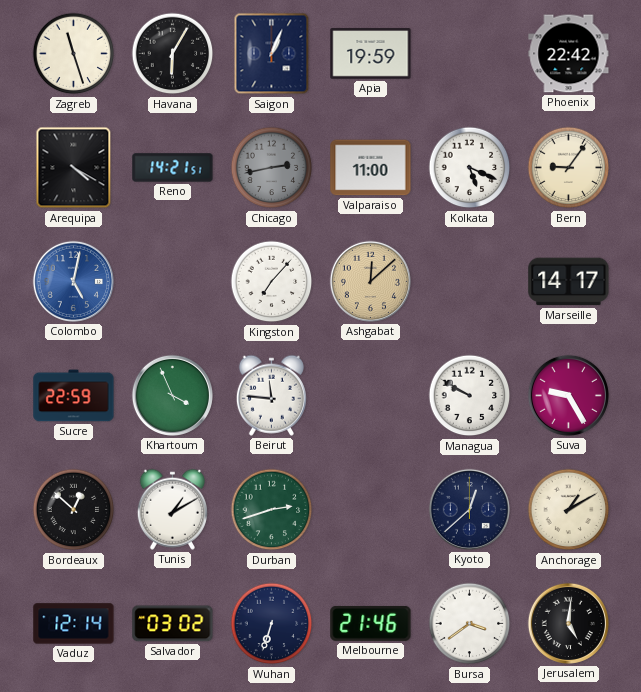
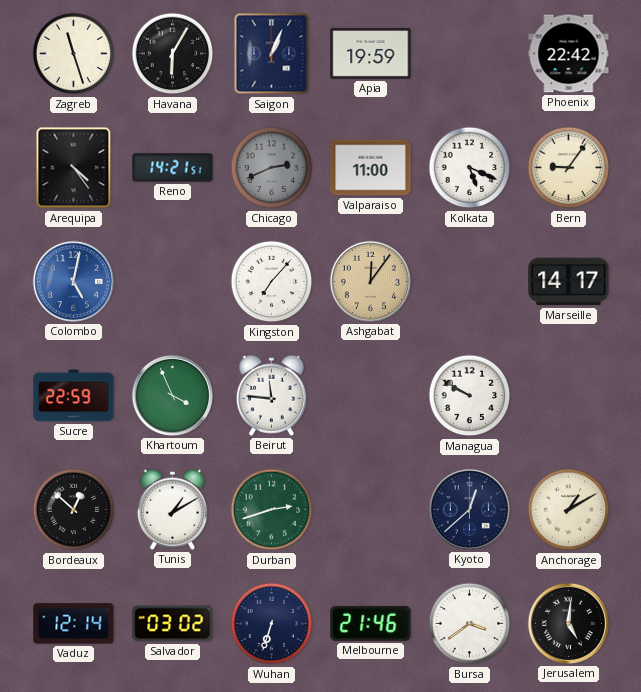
Arequipa: 4:20 -> 4:24 (74, 168)
Chicago: 2:43 -> 2:41 (272, 168)
Ashgabat: 12:08 -> 12:06 (370, 281)
Suva: 9:25 -> none (568, 395)
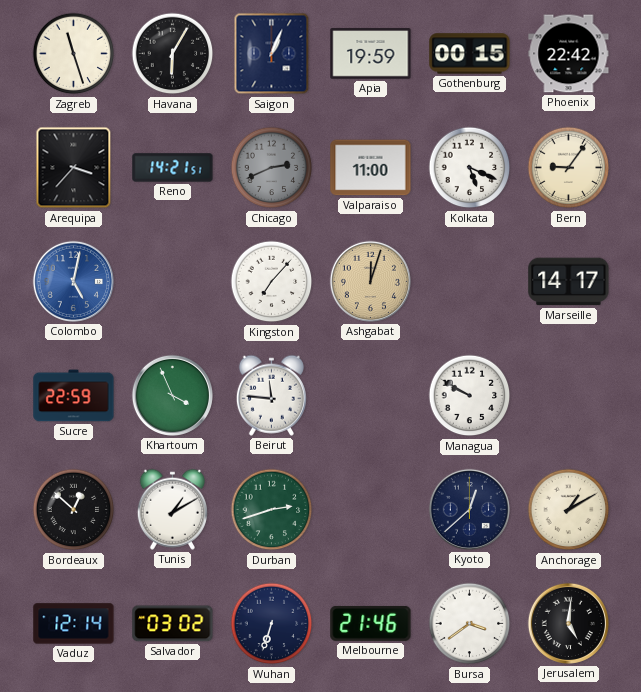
Gothenburg: none -> 00:15 (470, 54)
Arequipa: 4:24 -> 3:37 (74, 168)
Ashgabat: 12:06 -> 12:03 (370, 281)
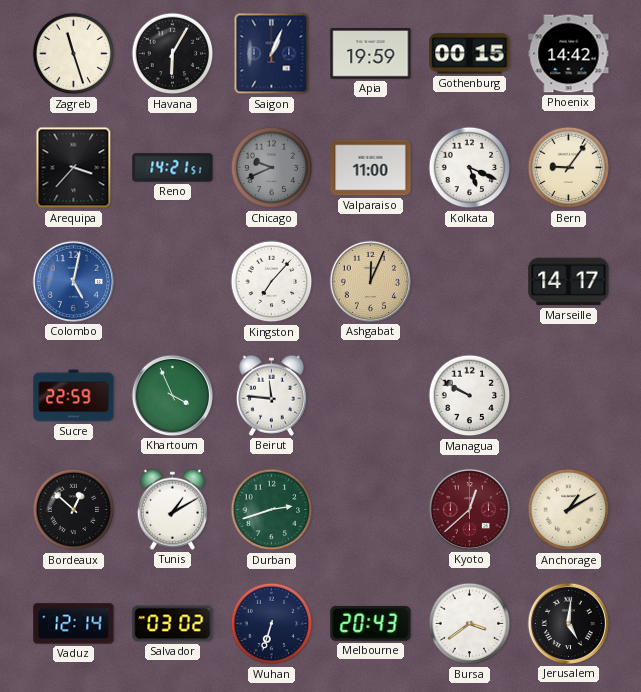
Phoenix: 22:42 -> 14:42 (569, 54)
Chicago: 2:41 -> 9:41 (272, 168)
Ashgabat: 12:03 -> 12:04 (370, 281)
Kyoto dial: navy -> burgundy (469, 509)
Melbourne: 21:46 -> 20:43 (371, 623)
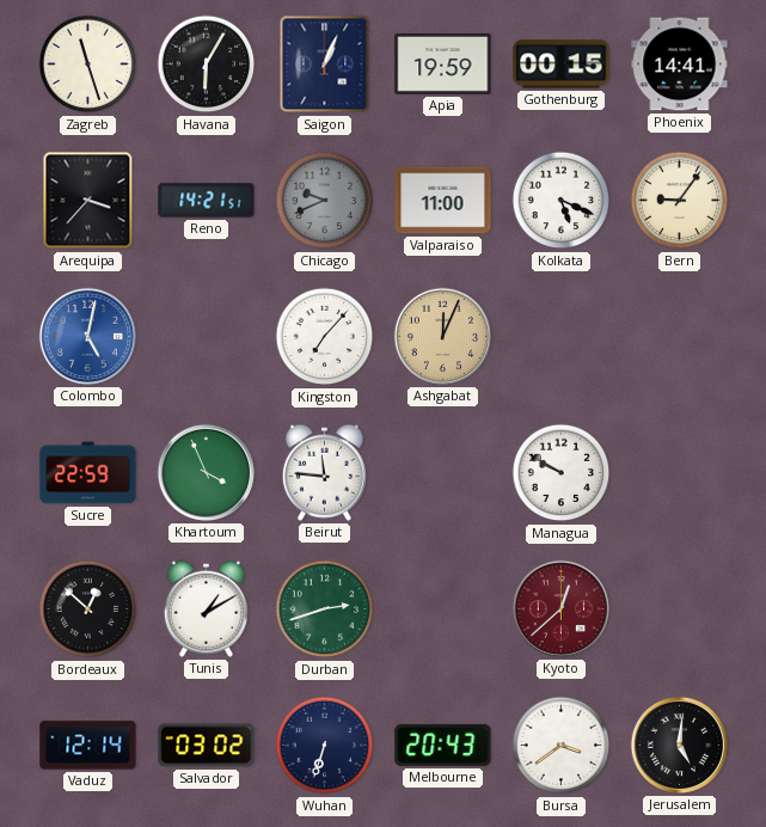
Phoenix: 14:42 -> 14:41 (680, 65)
Marseille: 14:17 -> none (569, 282)
Anchorage: 1:10 -> none (569, 510)
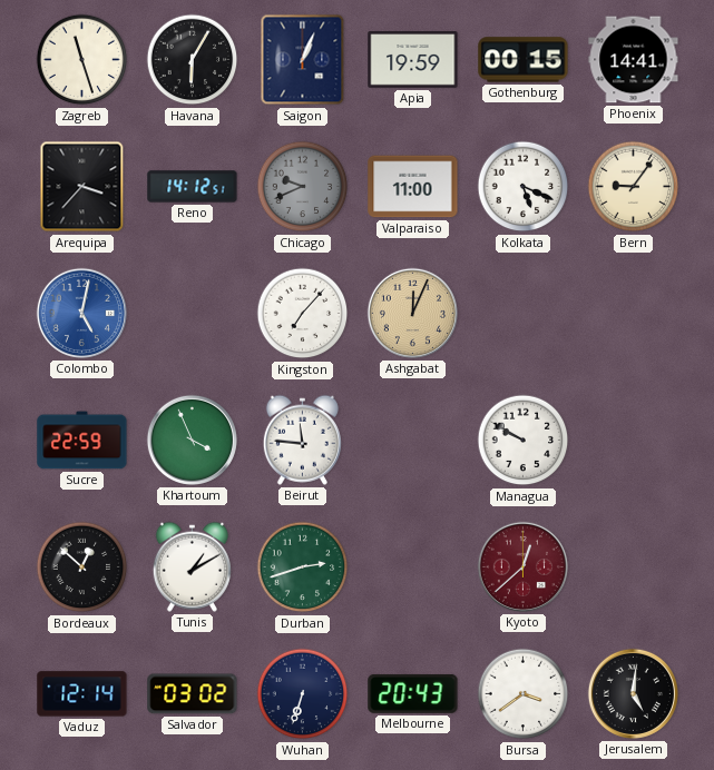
Reno: 14:21 -> 14:12 (193, 187)
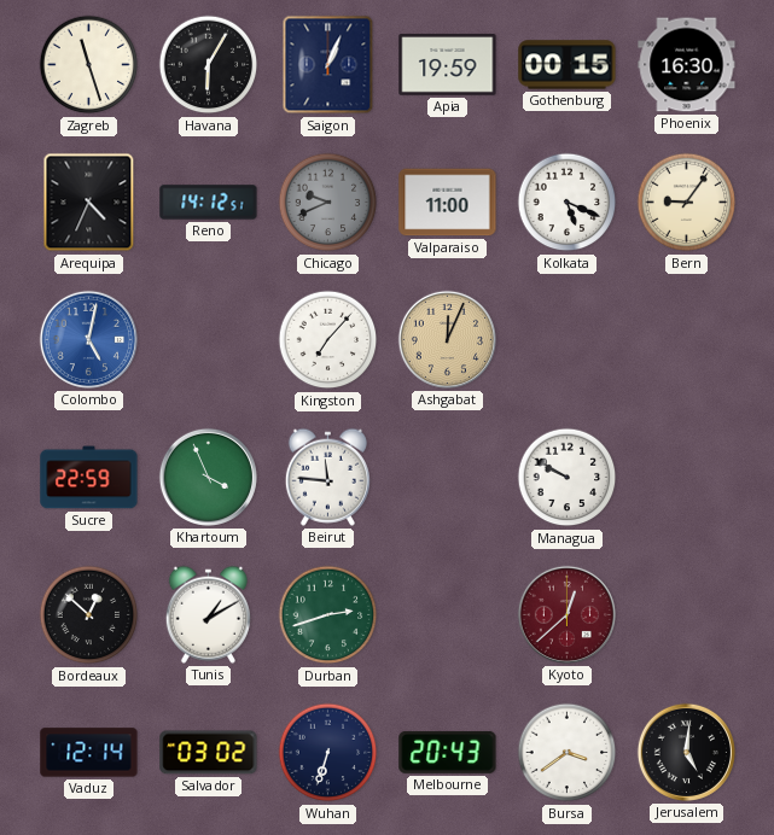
Phoenix: 14:41 -> 16:30 (687, 65)
Arequipa: 3:37 -> 4:34 (89, 203)
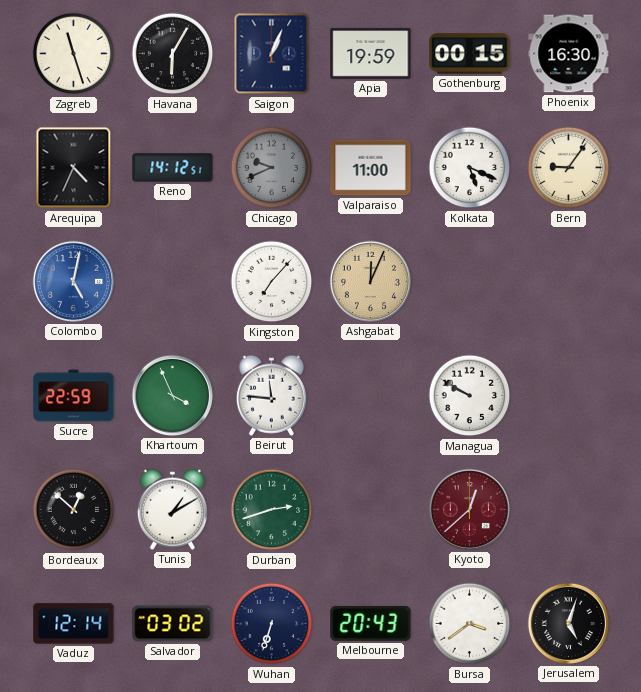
Jerusalem: 5:01 -> 5:03 (568, 623)
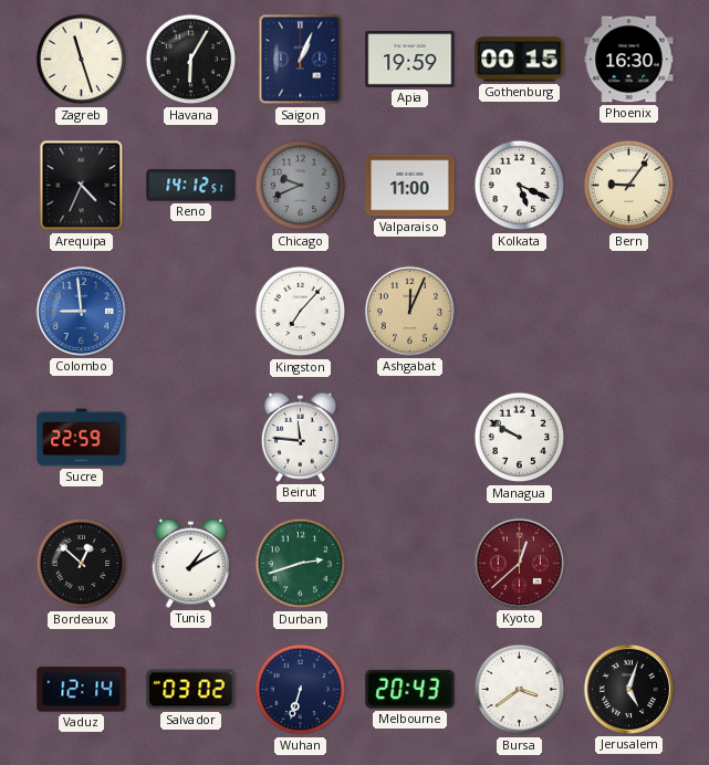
Colombo: 5:02 -> 8:59 (81, 311)
Khartoum: 3:56 -> none (172, 395)
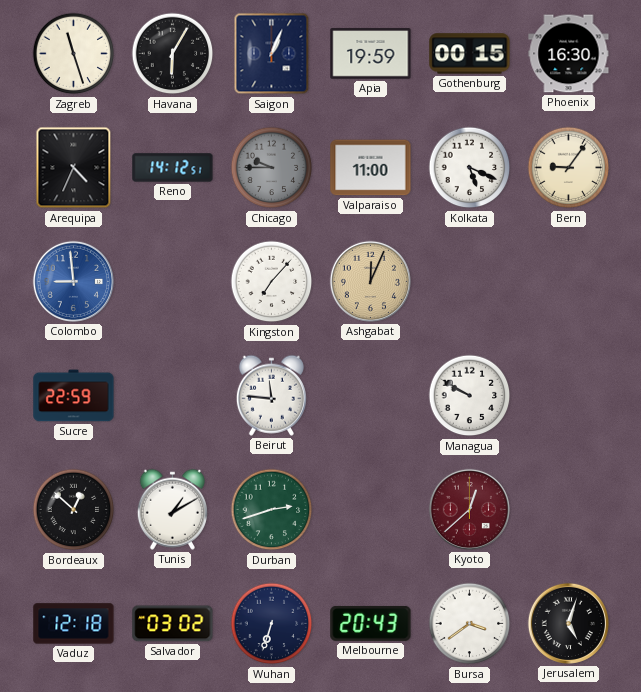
Chicago: 9:41 -> 9:45 (272, 168)
Vaduz: 12:14 -> 12:18 (74, 624)
